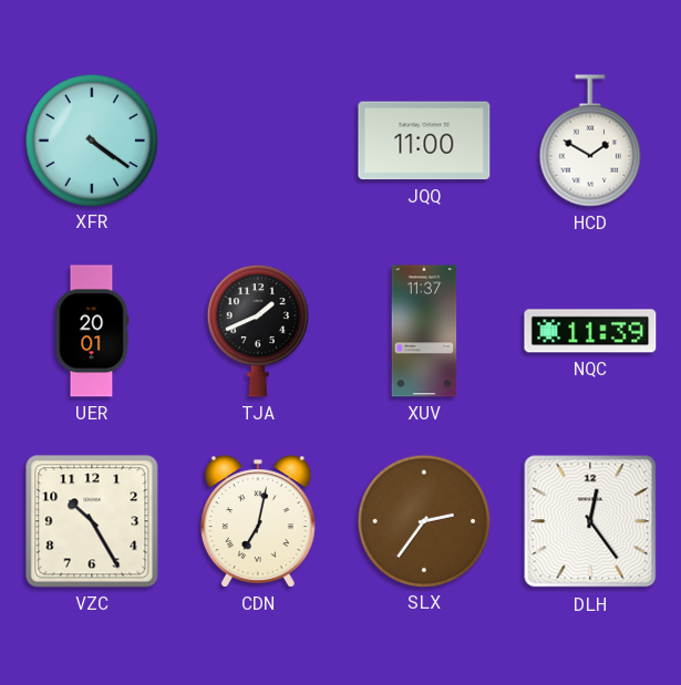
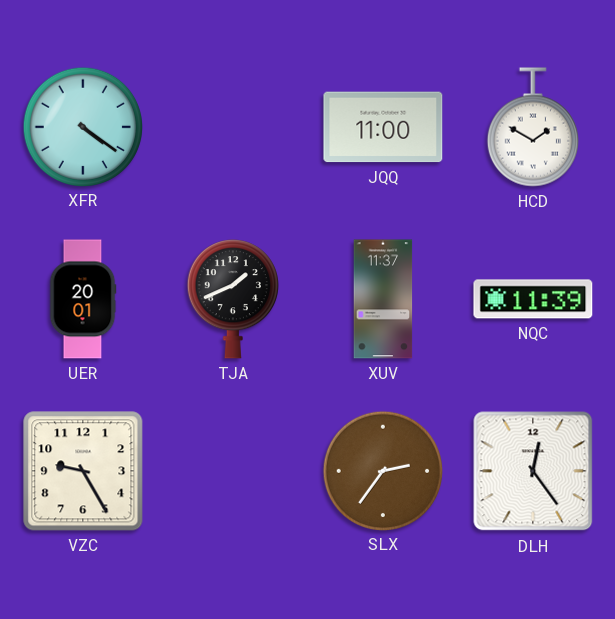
VZC: 10:25 -> 9:25 (83, 471)
CDN: 7:02 -> none (258, 521)
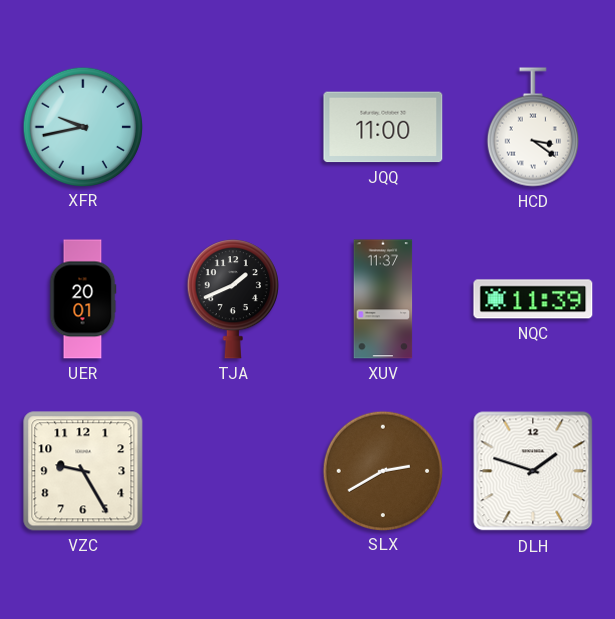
XFR: 4:21 -> 9:43 (82, 126)
HCD: 1:50 -> 3:21 (533, 127)
SLX: 2:36 -> 2:40 (382, 470)
DLH: 12:24 -> 1:48 (533, 471)
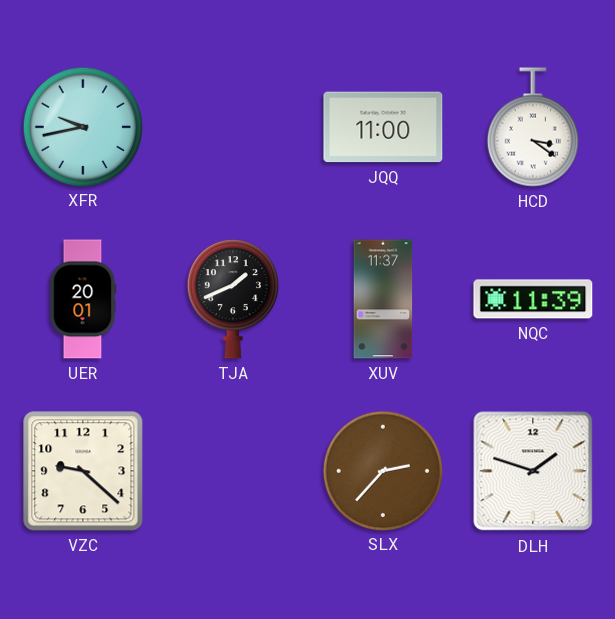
VZC: 9:25 -> 9:22 (83, 471)
SLX: 2:40 -> 2:37 (382, 470)
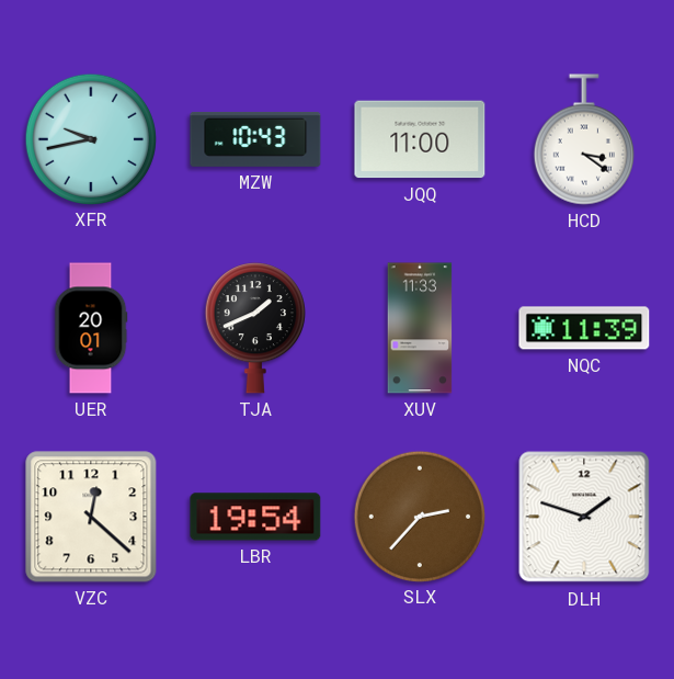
MZW: none -> 10:43 (255, 139)
XUV: 11:37 -> 11:33 (420, 328)
VZC: 9:22 -> 12:22 (91, 517)
LBR: none -> 19:54 (255, 517)
